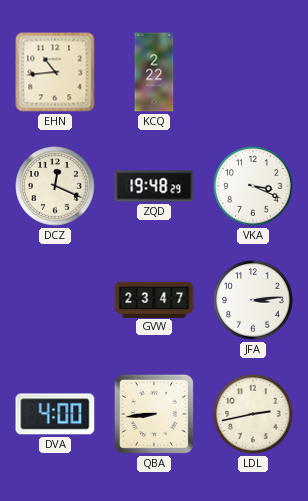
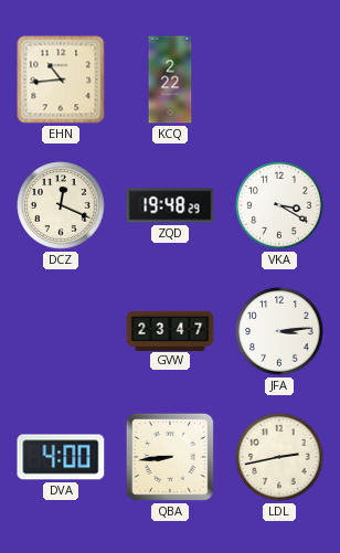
VKA: 3:19 -> 3:20 (279, 205)
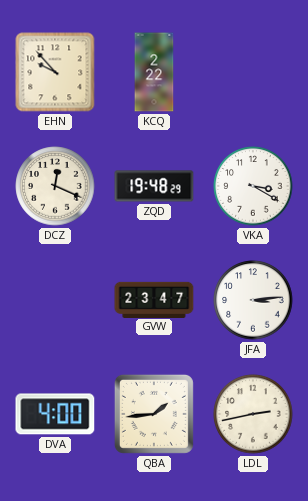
EHN: 10:44 -> 9:53 (55, 72)
QBA: 8:44 -> 1:44 (154, 414)
